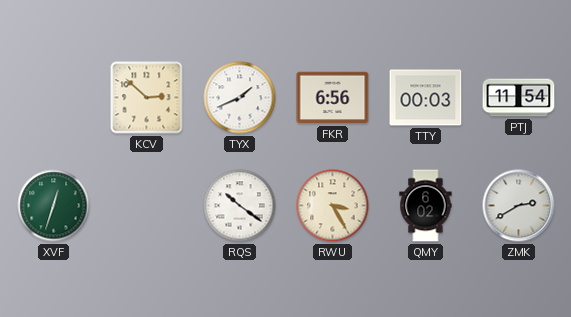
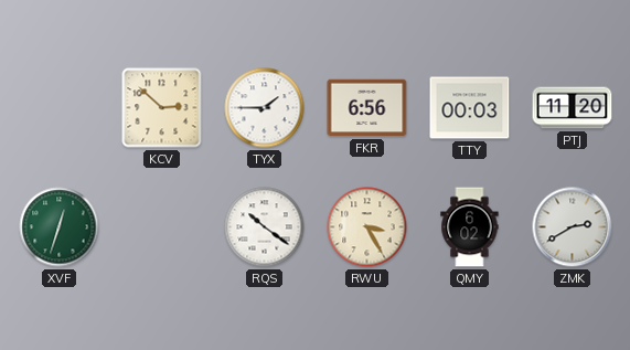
TYX: 1:41 -> 1:45 (265, 108)
PTJ: 11:54 -> 11:20 (573, 108)
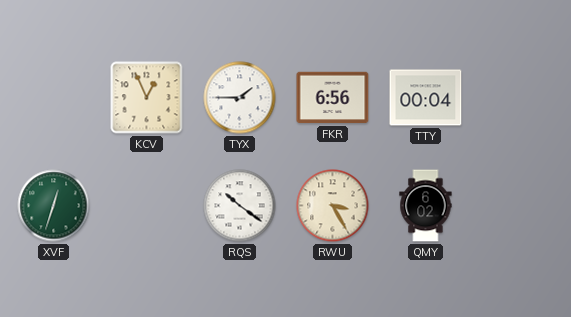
KCV: 2:52 -> 12:56 (147, 98)
TTY: 00:03 -> 00:04 (426, 98)
PTJ: 11:20 -> none (573, 108)
ZMK: 2:40 -> none (573, 227)
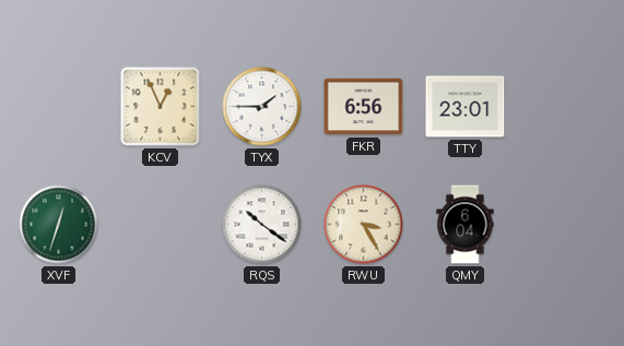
TTY: 00:04 -> 23:01 (466, 107)
QMY: 6:02 -> 6:04 (466, 225)
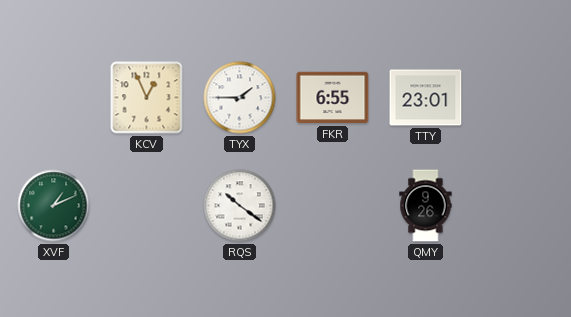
FKR: 6:56 -> 6:55 (333, 98)
XVF: 12:33 -> 1:11 (54, 206)
RWU: 3:25 -> none (364, 225)
QMY: 6:04 -> 9:26 (426, 206)
